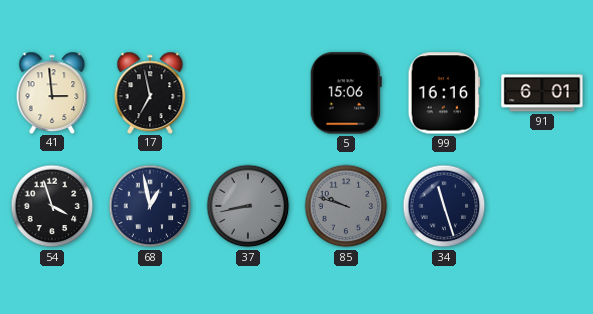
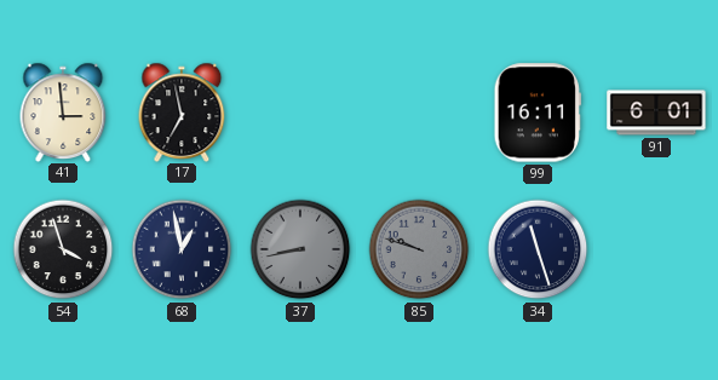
5: 15:06 -> none (346, 93)
99: 16:16 -> 16:11 (538, 113)
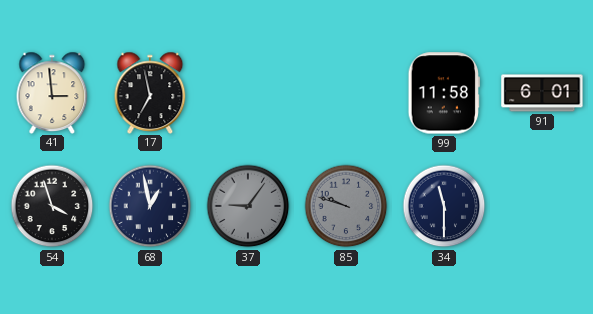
99: 16:11 -> 11:58 (444, 93)
37: 8:43 -> 9:06 (248, 206)
34: 11:27 -> 11:30 (444, 206)
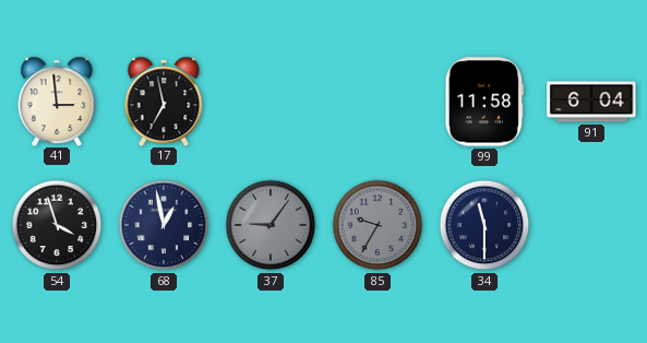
91: 6:01 -> 6:04 (591, 102)
85: 9:48 -> 9:35 (378, 225)
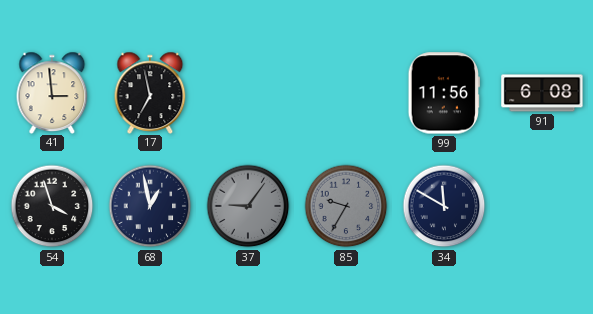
99: 11:58 -> 11:56 (444, 93)
91: 6:04 -> 6:08 (542, 93)
34: 11:30 -> 11:50 (444, 206)
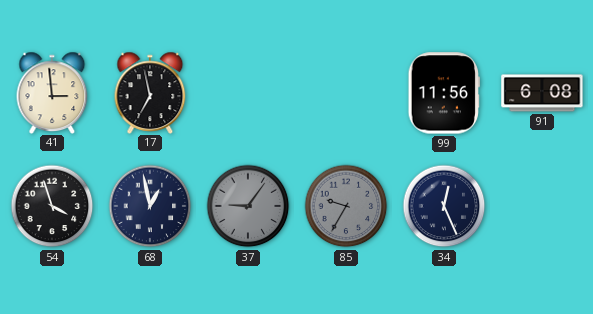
34: 11:50 -> 12:26 (444, 206)
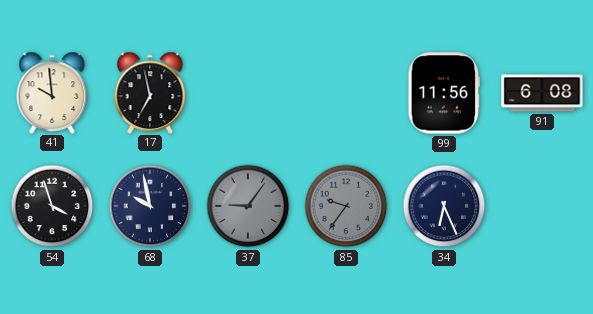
41: 2:59 -> 9:59 (52, 92)
68: 12:58 -> 9:58 (150, 206)
85: 9:35 -> 9:36 (346, 206)
34: 12:26 -> 6:26 (444, 206)
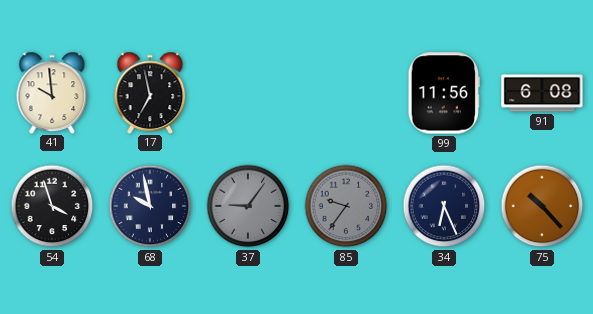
75: none -> 10:23 (542, 206)
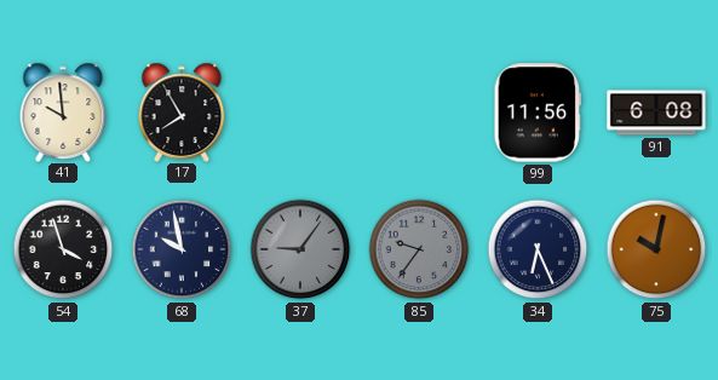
17: 6:58 -> 7:55 (182, 111)
75: 10:23 -> 10:02 (656, 249)
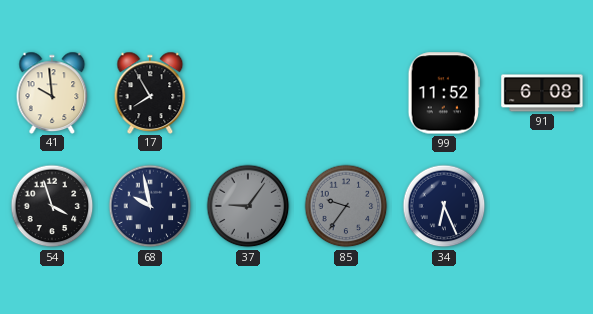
99: 11:56 -> 11:52 (444, 93)
75: 10:02 -> none (656, 249)
